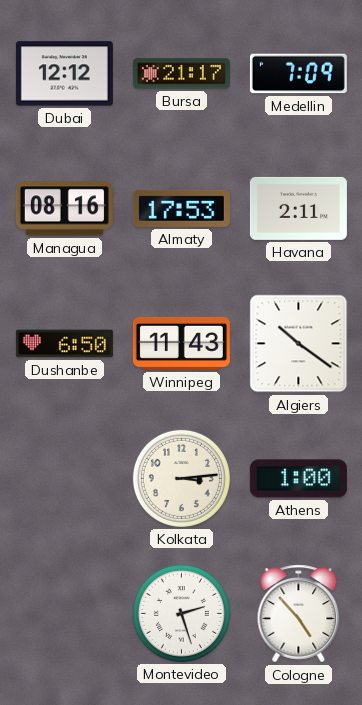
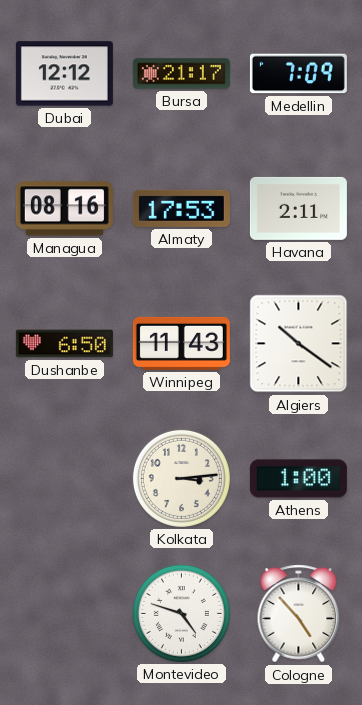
Montevideo: 2:27 -> 4:48 (181, 613)
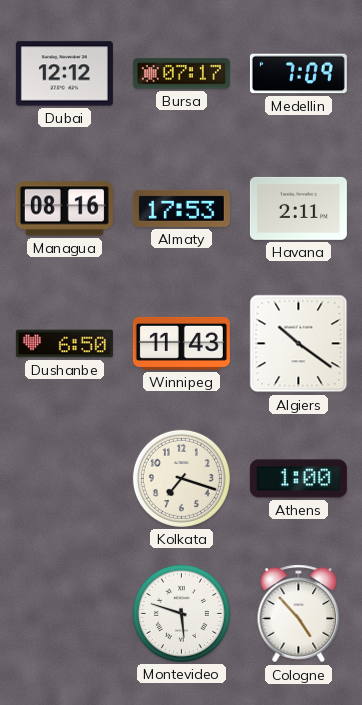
Bursa: 21:17 -> 07:17 (181, 74)
Kolkata: 3:14 -> 7:18 (181, 478)
Montevideo: 4:48 -> 5:48 (181, 613)
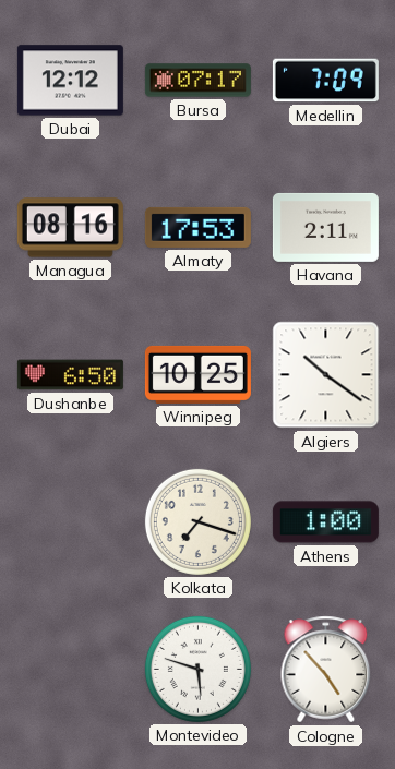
Winnipeg: 11:43 -> 10:25 (197, 374)
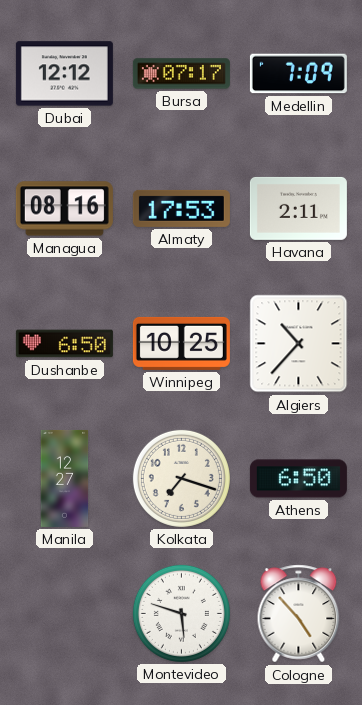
Algiers: 10:21 -> 10:37 (299, 344)
Manila: none -> 12:27 (65, 478)
Athens: 1:00 -> 6:50 (298, 479)
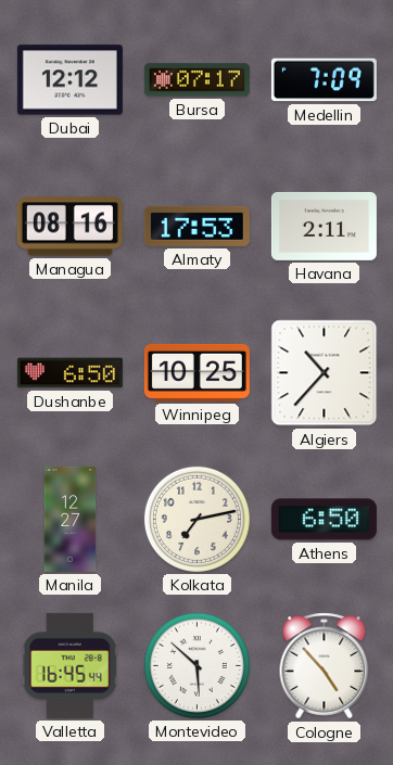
Kolkata: 7:18 -> 7:13 (196, 519)
Valletta: none -> 16:45 (69, 665)
Montevideo: 5:48 -> 5:52 (196, 665)
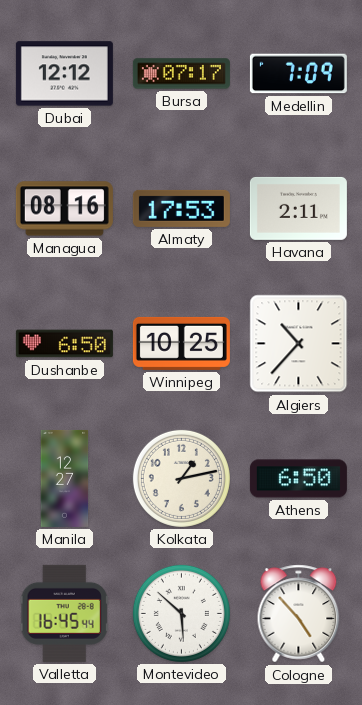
Kolkata: 7:13 -> 1:13 (181, 478)
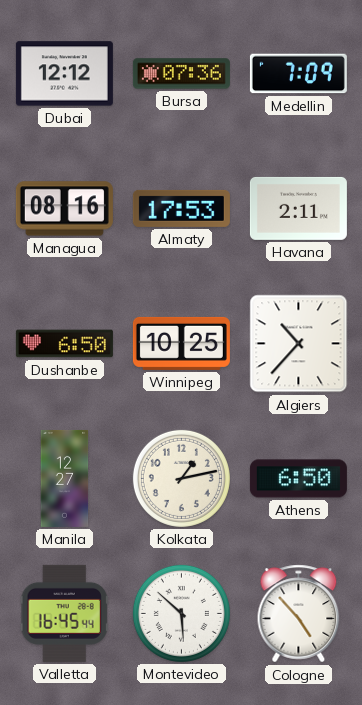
Bursa: 07:17 -> 07:36 (181, 74)
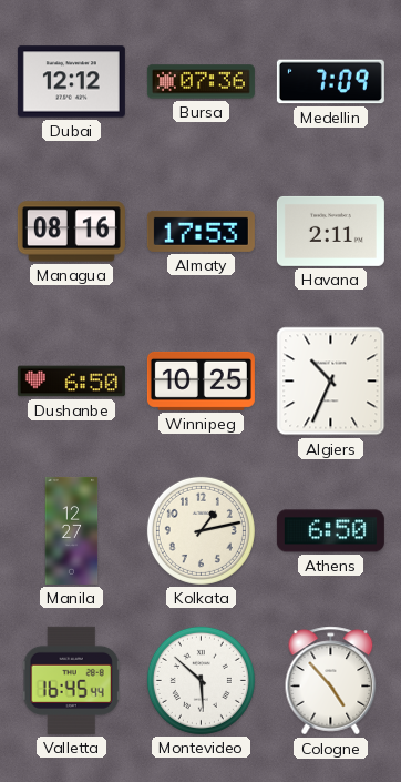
Algiers: 10:37 -> 10:34 (331, 382)
